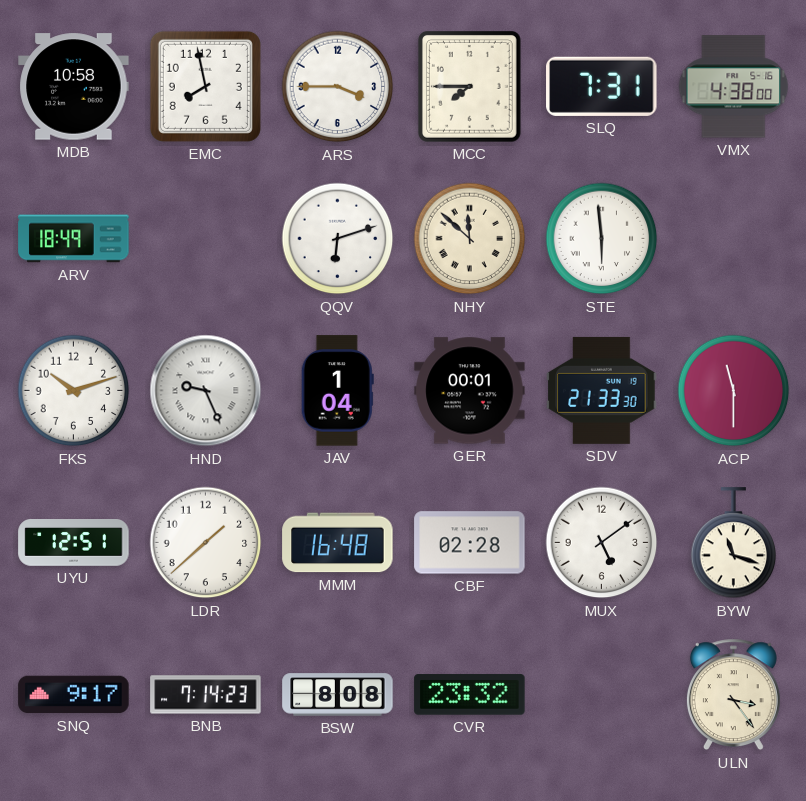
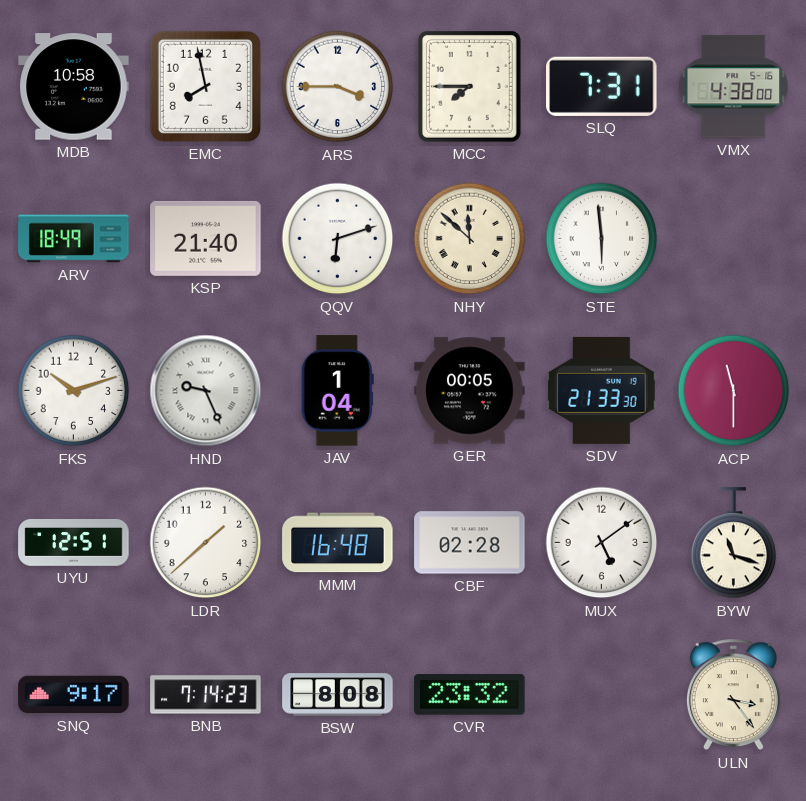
KSP: none -> 21:40 (206, 238)
GER: 00:01 -> 00:05 (470, 391)
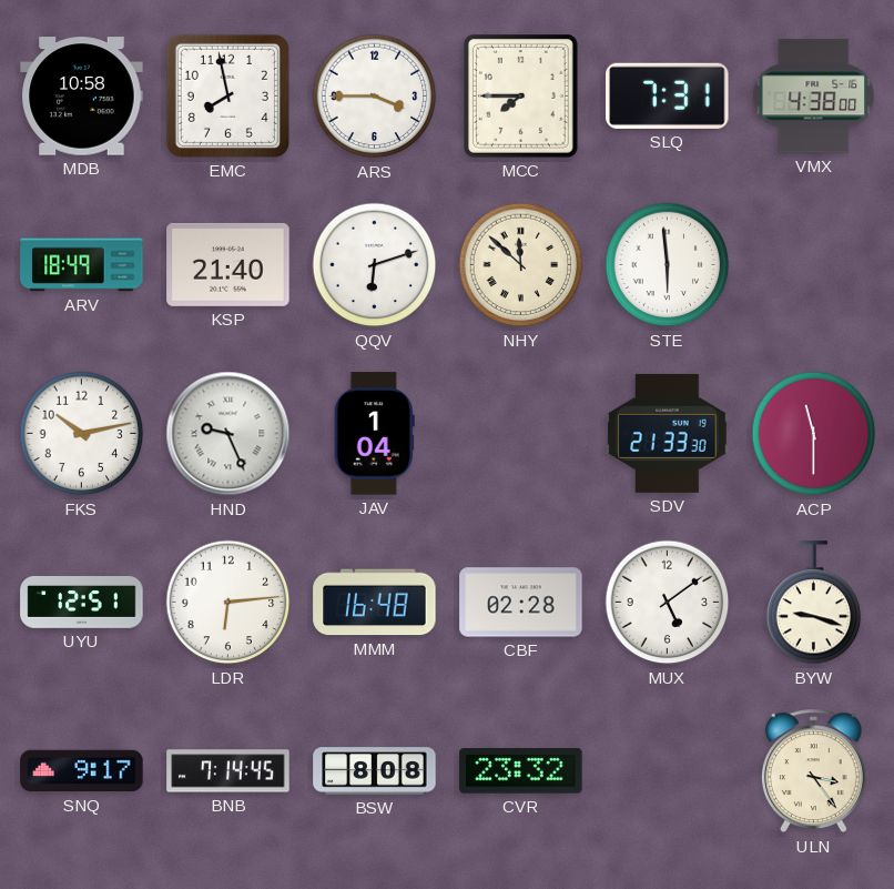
FKS: 10:12 -> 10:13 (82, 434)
GER: 00:05 -> none (470, 391)
LDR: 1:38 -> 6:14 (228, 603)
BYW: 11:18 -> 9:18 (814, 603)
BNB: 7:14:23 -> 7:14:45 (228, 771)
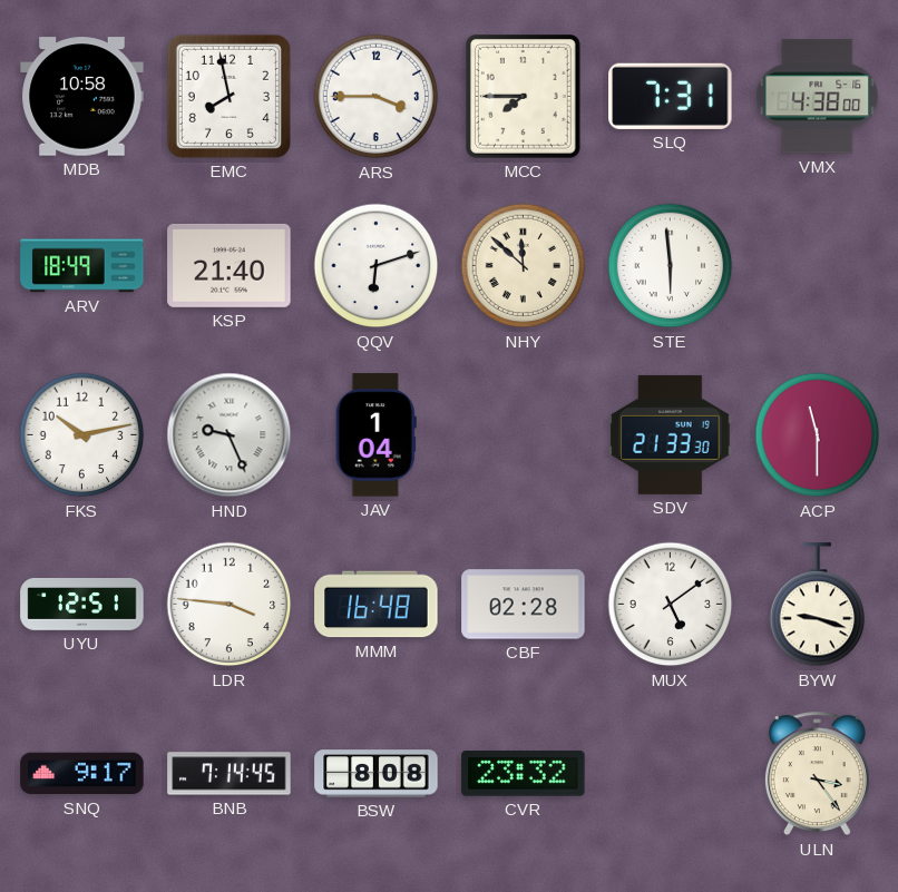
LDR: 6:14 -> 3:46 (230, 605)
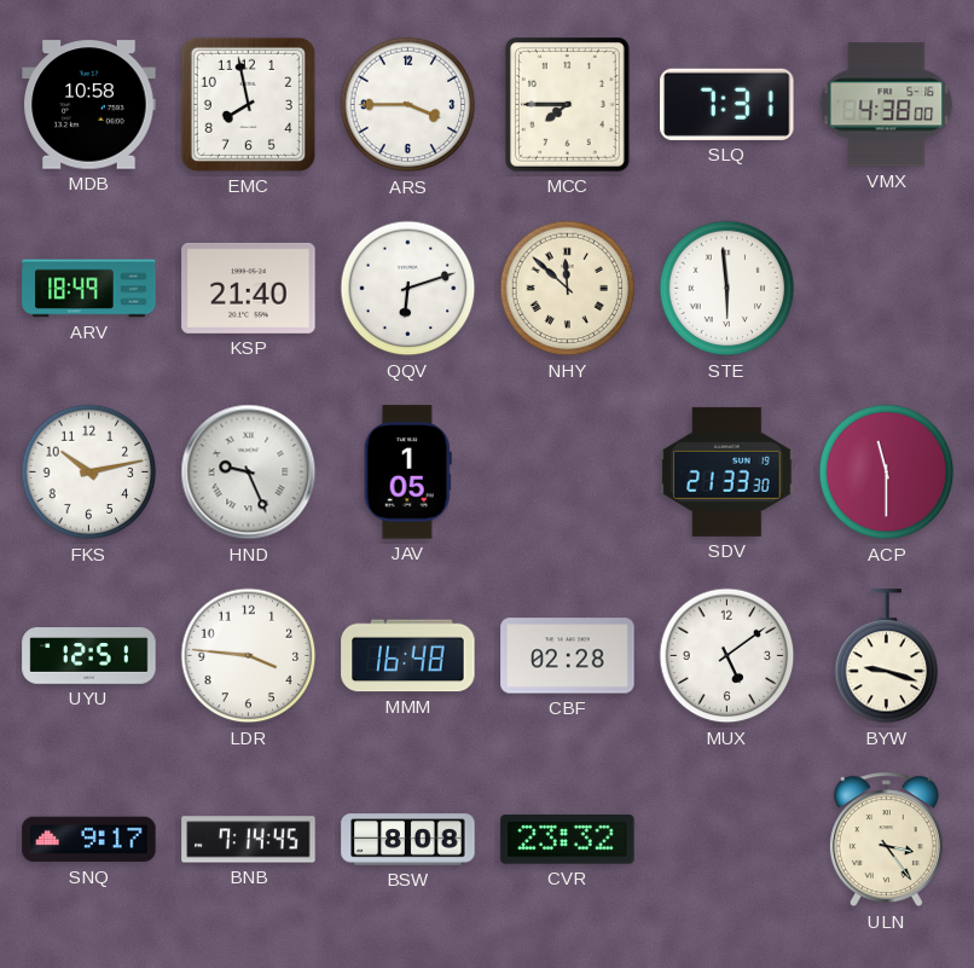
JAV: 1:04 -> 1:05 (407, 473)
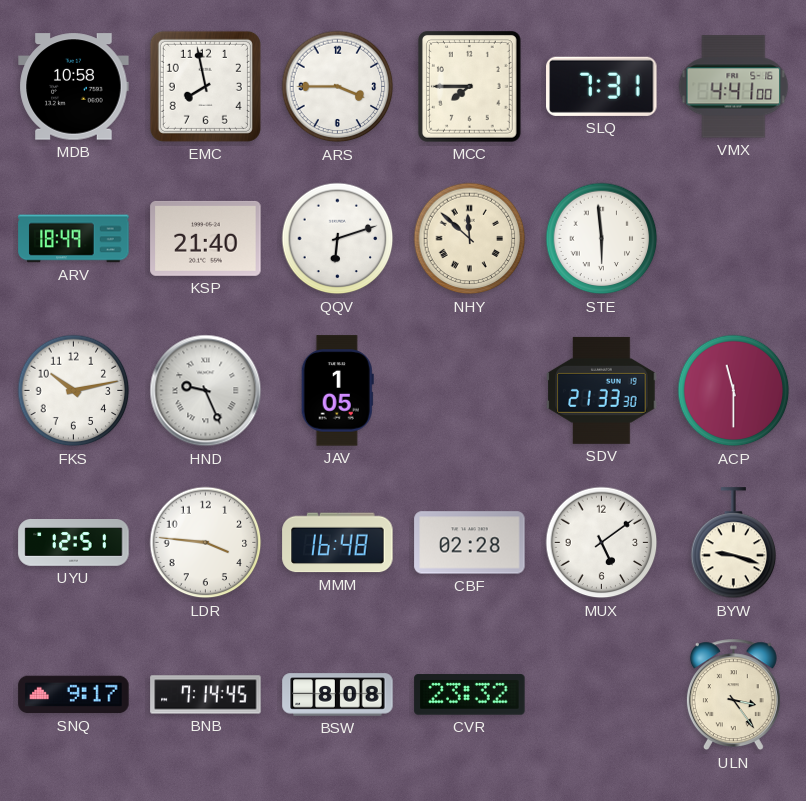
VMX: 4:38 -> 4:41 (734, 87)
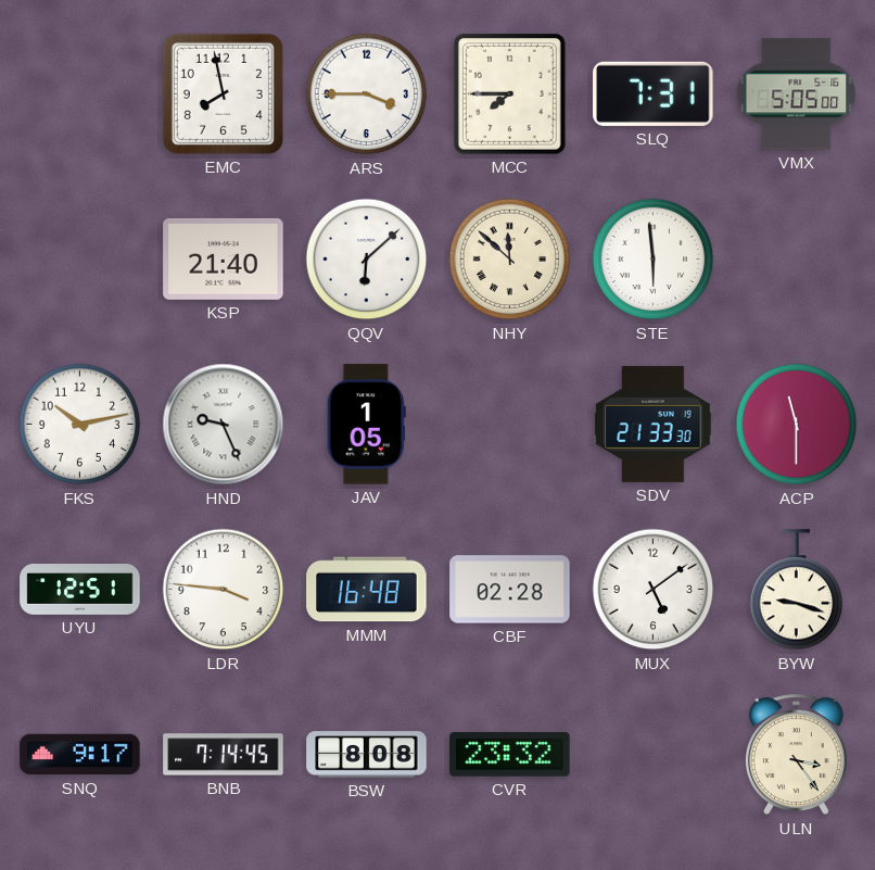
MDB: 10:58 -> none (74, 87)
VMX: 4:41 -> 5:05 (797, 94)
ARV: 18:49 -> none (74, 239)
QQV: 6:12 -> 6:08 (367, 260)
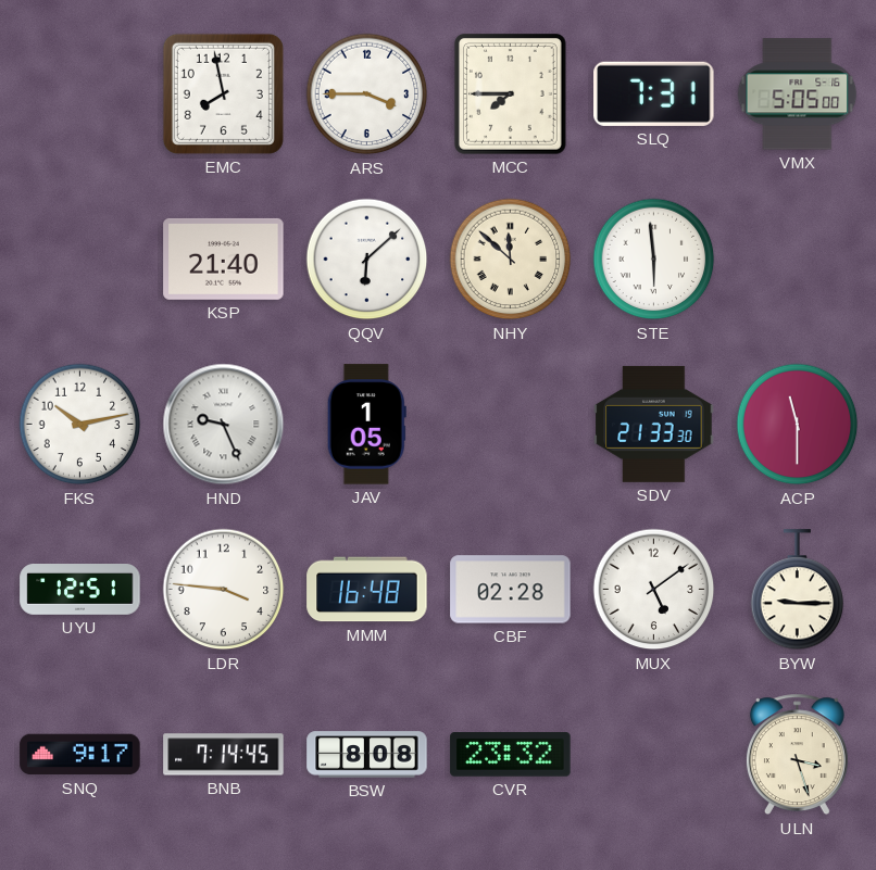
BYW: 9:18 -> 9:15 (798, 590)
ULN: 3:24 -> 3:27 (797, 755)
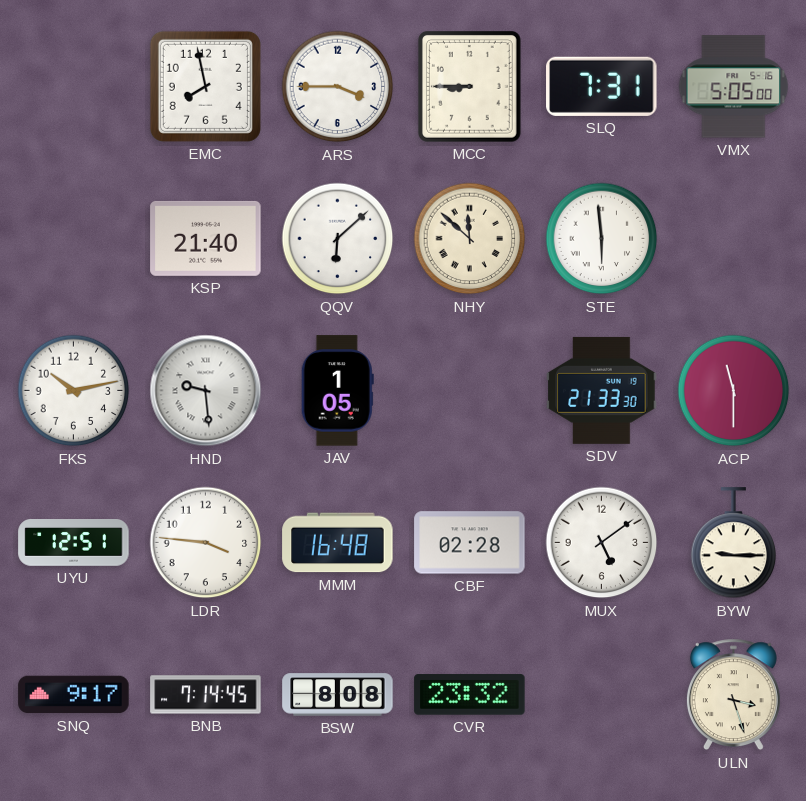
MCC: 7:45 -> 8:45 (469, 87)
HND: 9:26 -> 9:29 (206, 391)
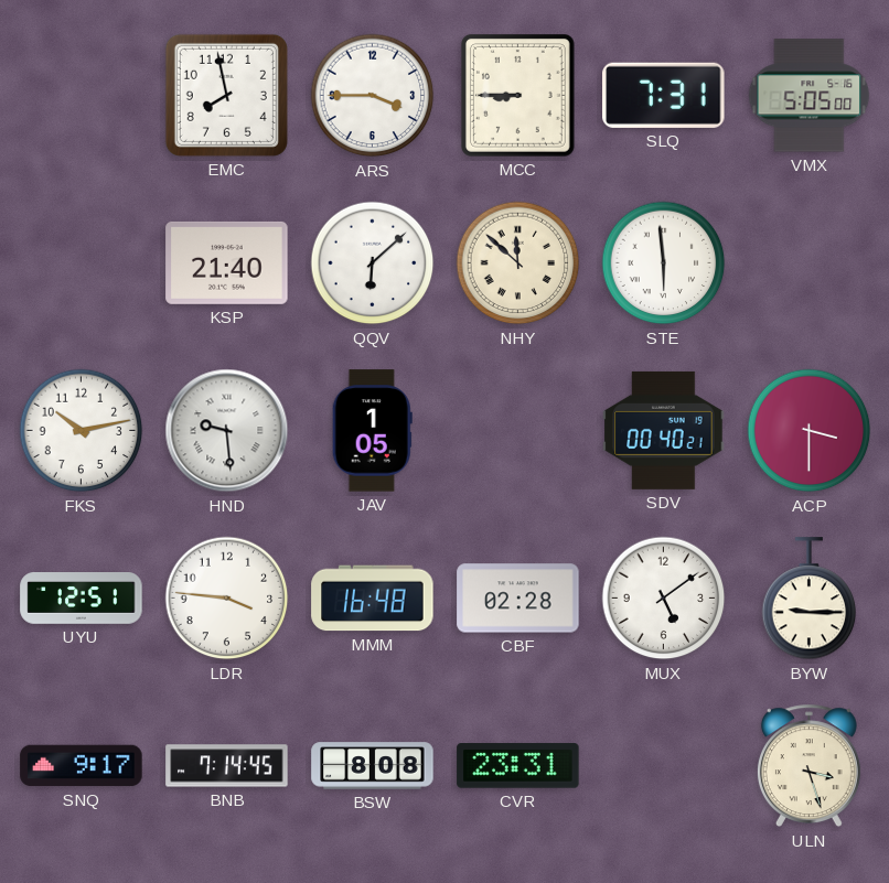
SDV: 21:33 -> 00:40 (664, 430)
ACP: 11:30 -> 3:30 (810, 431)
CVR: 23:32 -> 23:31 (518, 766)
